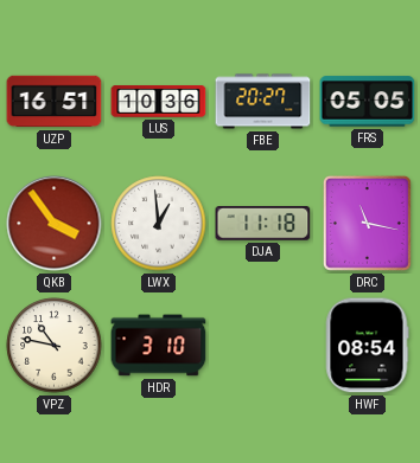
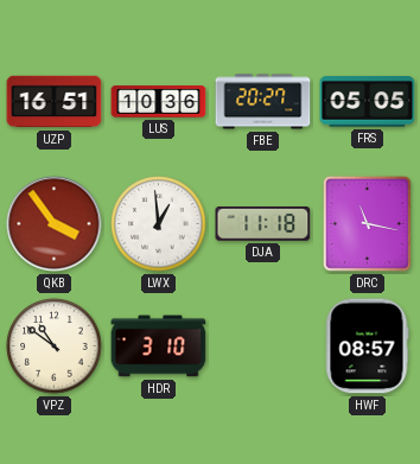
VPZ: 10:47 -> 10:51 (55, 347)
HWF: 08:54 -> 08:57 (367, 347)
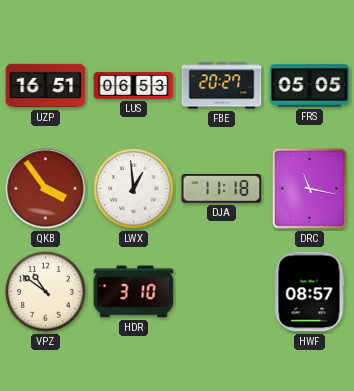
LUS: 10:36 -> 06:53 (134, 86)
